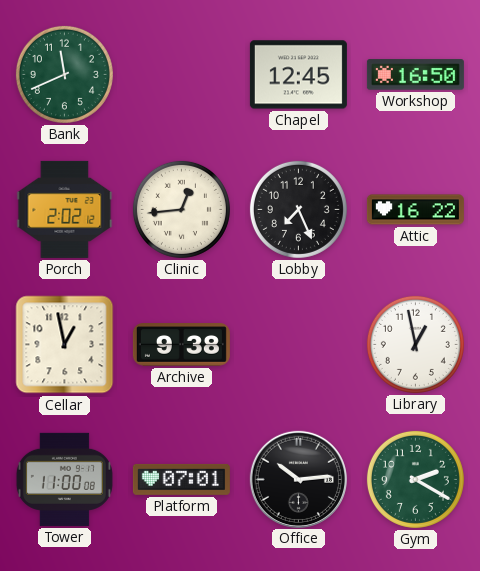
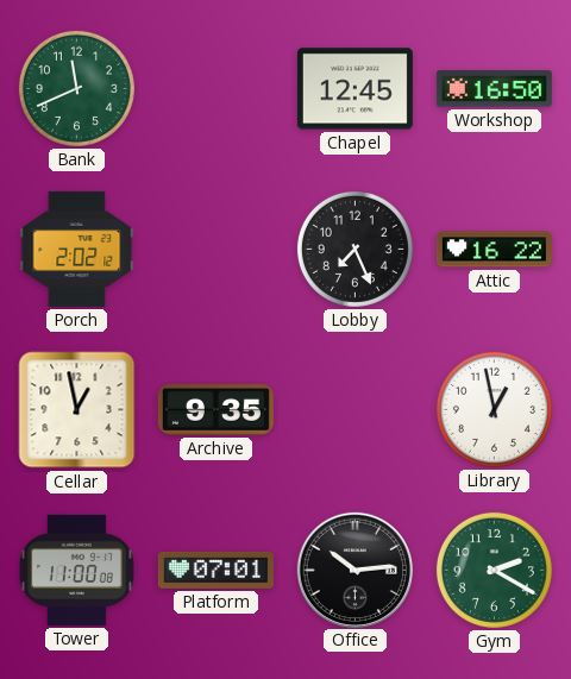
Clinic: 12:44 -> none (181, 209)
Archive: 9:38 -> 9:35 (215, 410)
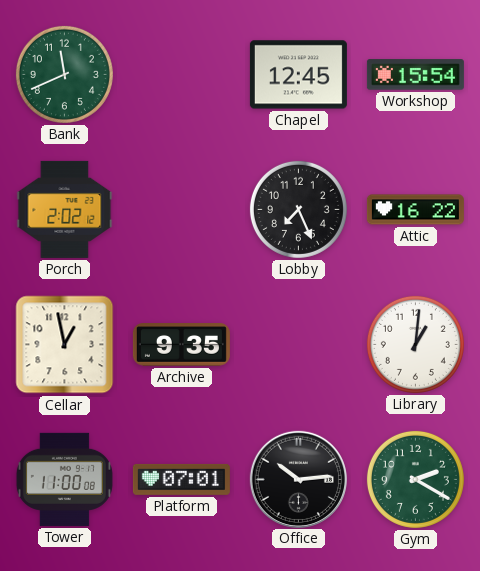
Workshop: 16:50 -> 15:54 (415, 75)
Library: 12:58 -> 1:01 (415, 344)
